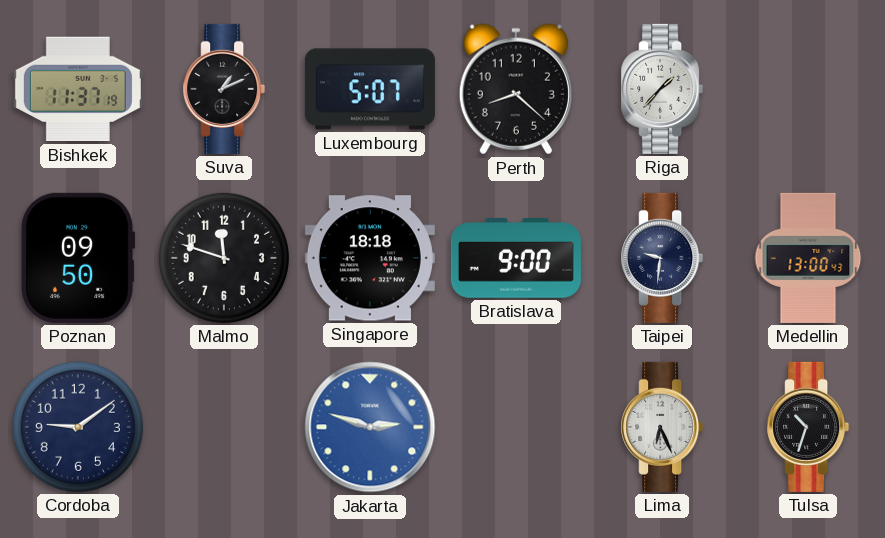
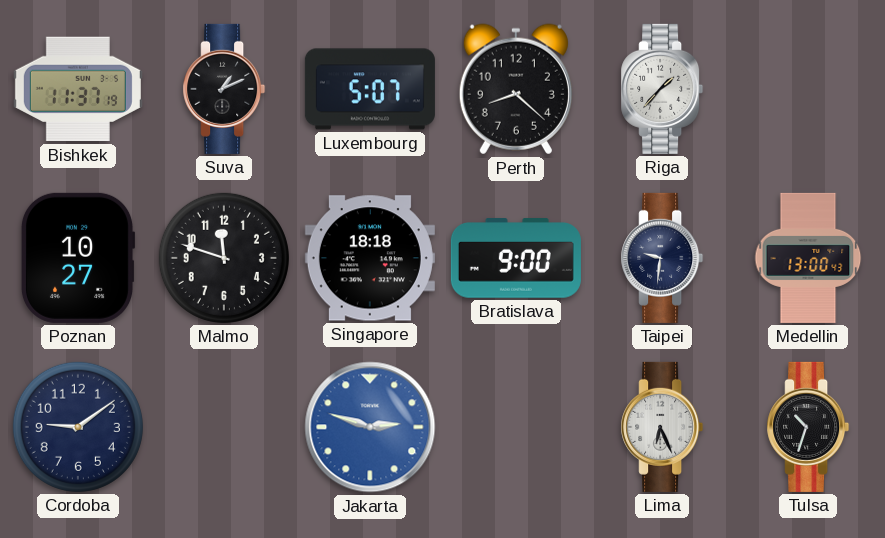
Poznan: 09:50 -> 10:27 (78, 258)
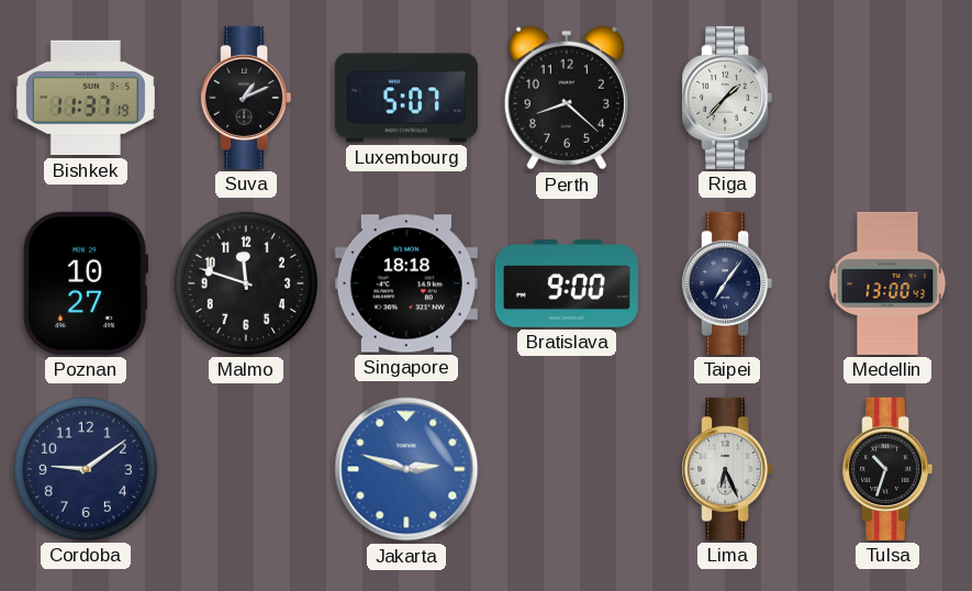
Taipei: 9:31 -> 7:06 (727, 283)
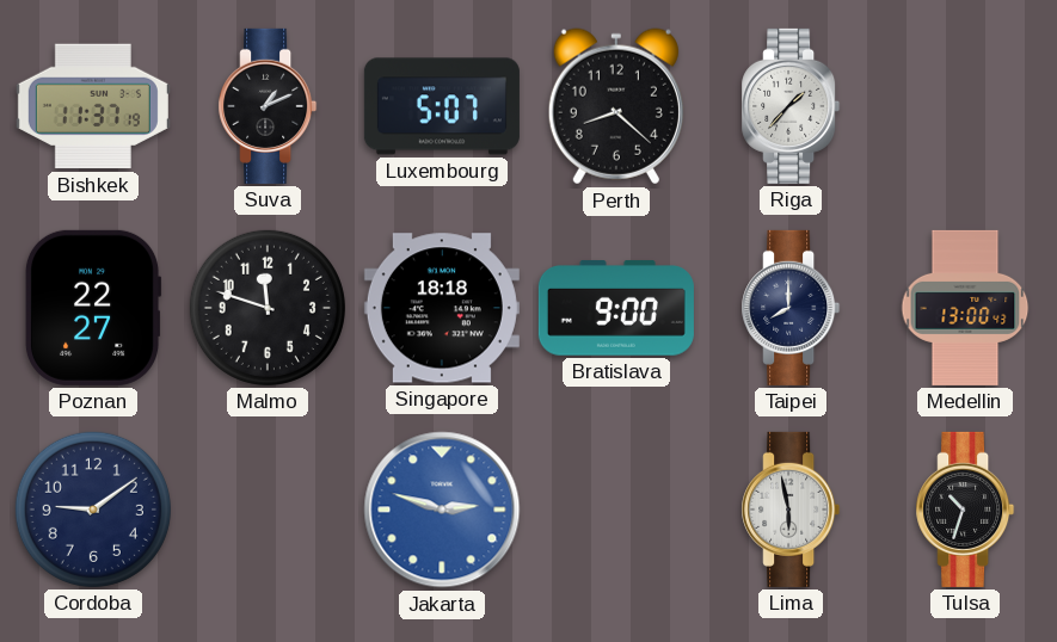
Poznan: 10:27 -> 22:27 (93, 308)
Taipei: 7:06 -> 8:00 (791, 308)
Lima: 6:26 -> 5:58 (791, 510)
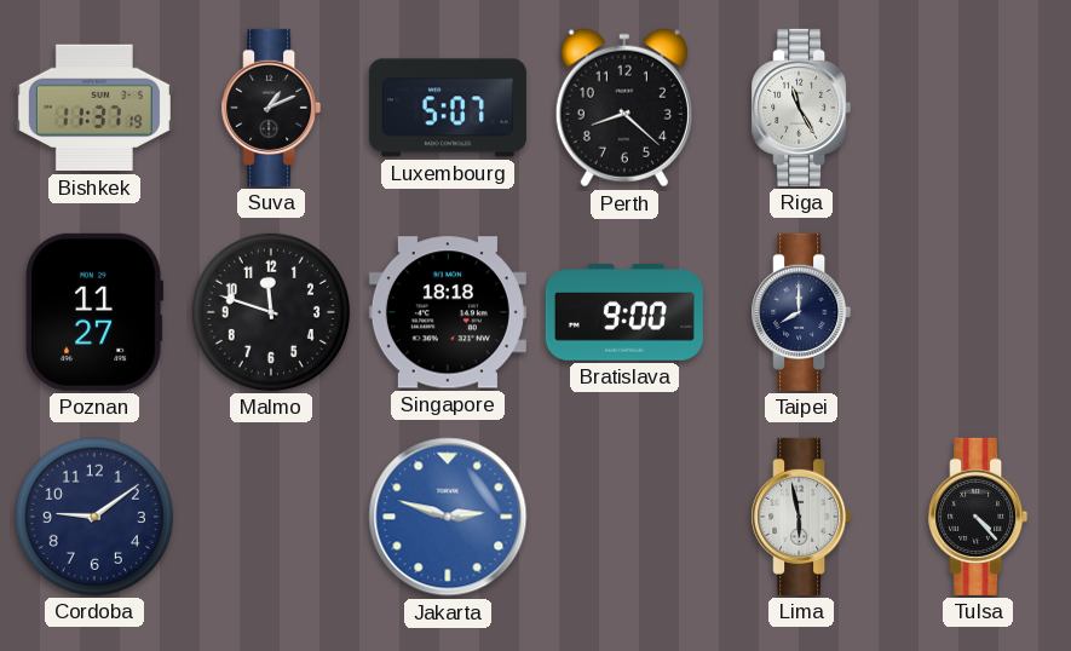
Riga: 1:37 -> 11:25 (801, 108)
Poznan: 22:27 -> 11:27 (94, 312)
Medellin: 13:00 -> none (965, 308)
Tulsa: 10:33 -> 4:23 (978, 517)
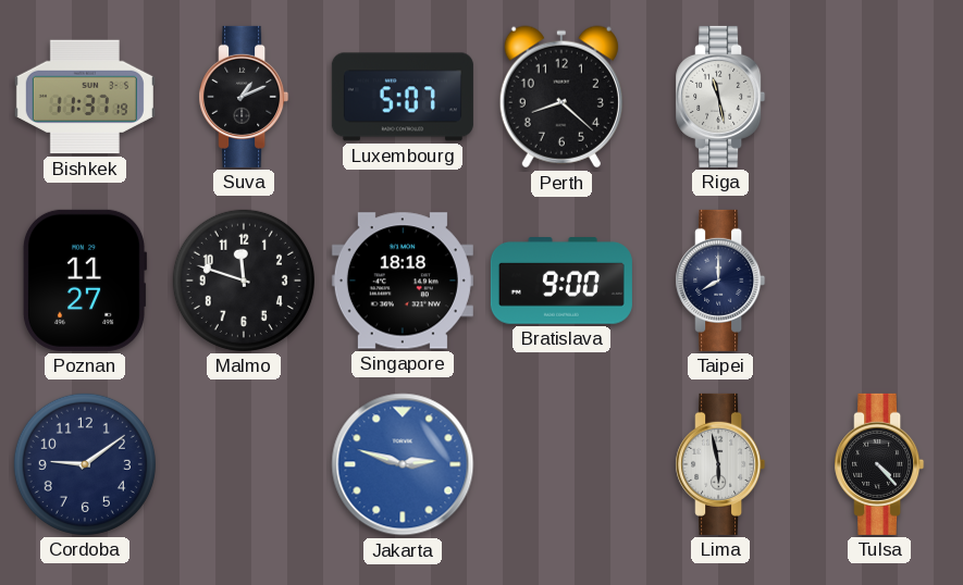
Riga: 11:25 -> 11:28 (720, 97)
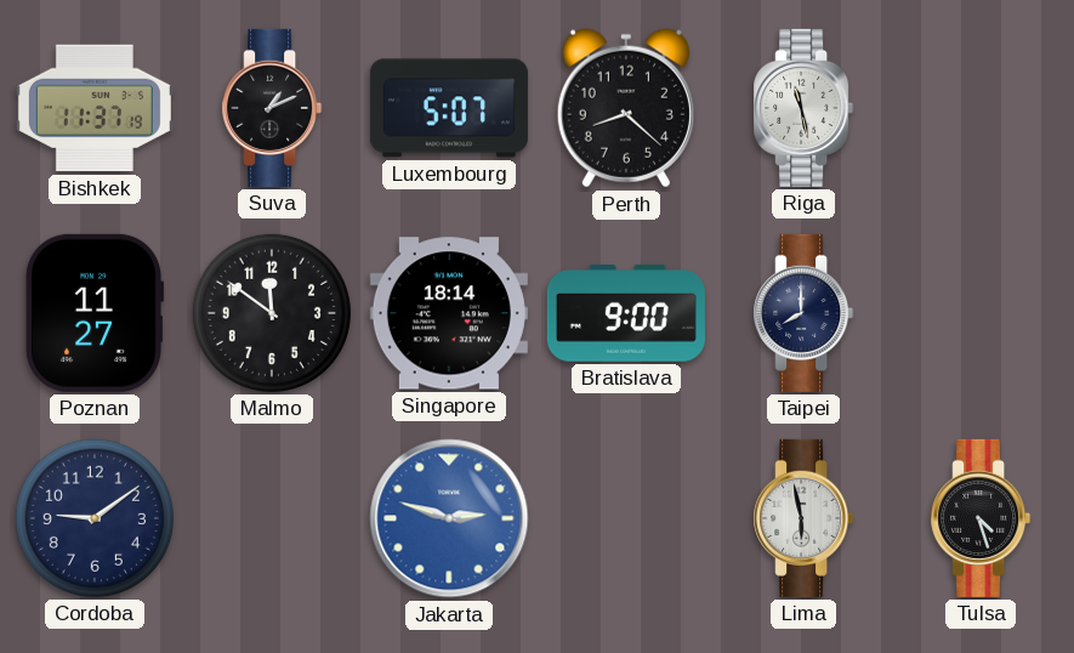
Malmo: 11:48 -> 11:51 (272, 313)
Singapore: 18:18 -> 18:14 (449, 313)
Tulsa: 4:23 -> 4:27 (981, 518)
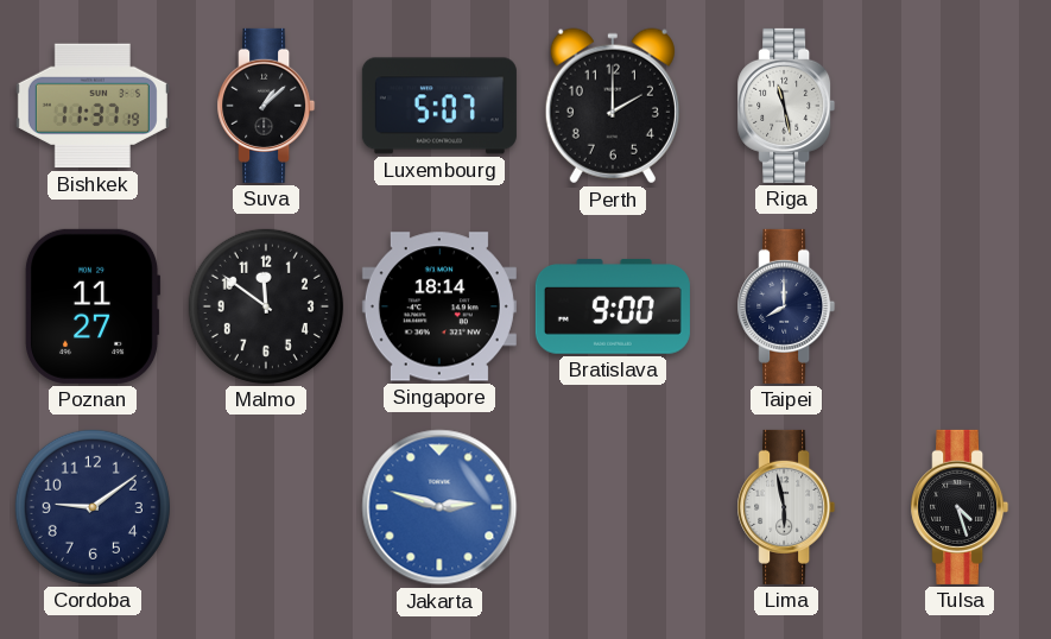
Suva: 1:11 -> 1:08 (266, 106)
Perth: 8:22 -> 2:00 (613, 106)
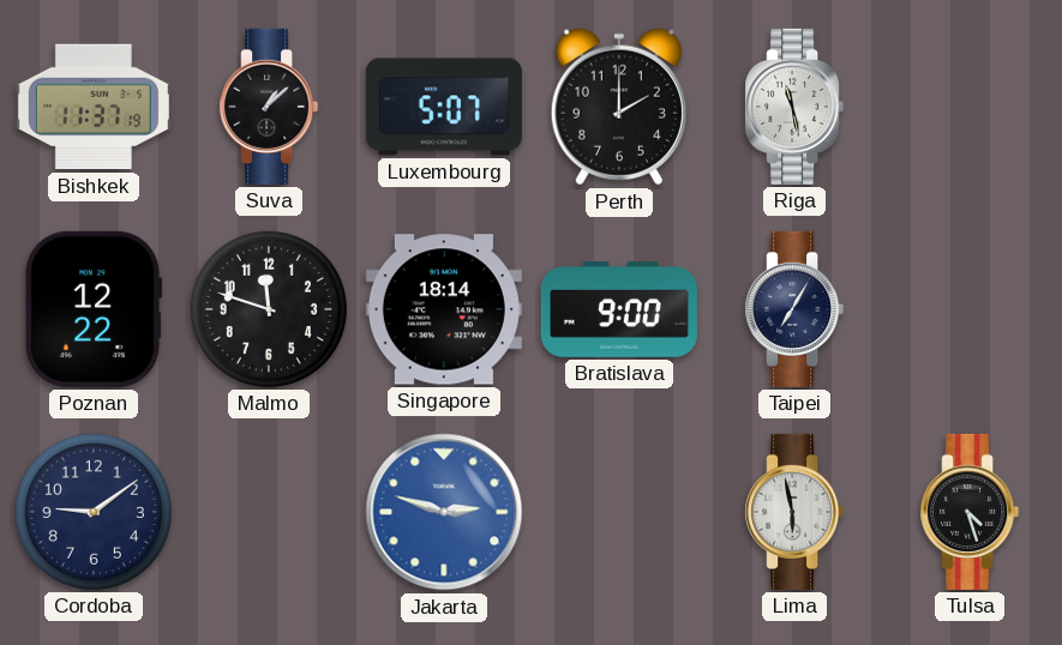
Poznan: 11:27 -> 12:22 (94, 309)
Malmo: 11:51 -> 11:48 (269, 309)
Taipei: 8:00 -> 7:05 (794, 309)
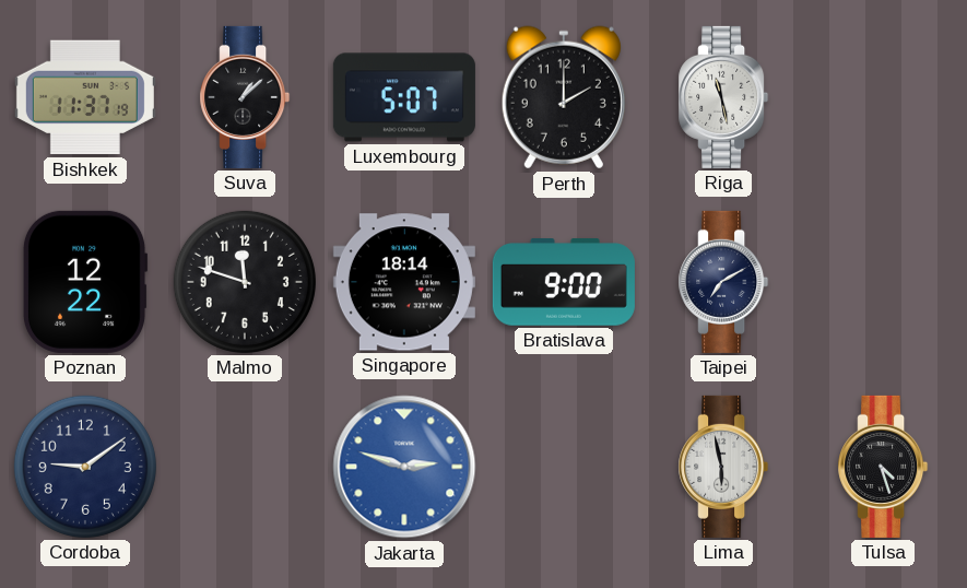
Taipei: 7:05 -> 7:10 (723, 282)
